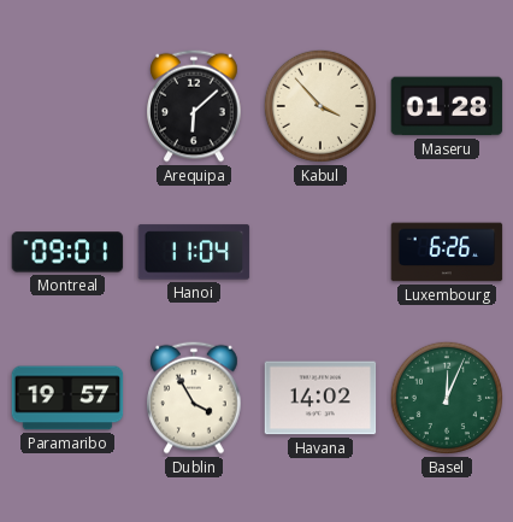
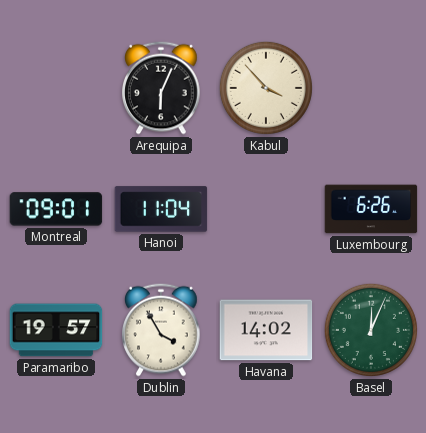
Arequipa: 6:08 -> 6:04 (162, 88)
Maseru: 01:28 -> none (447, 106)
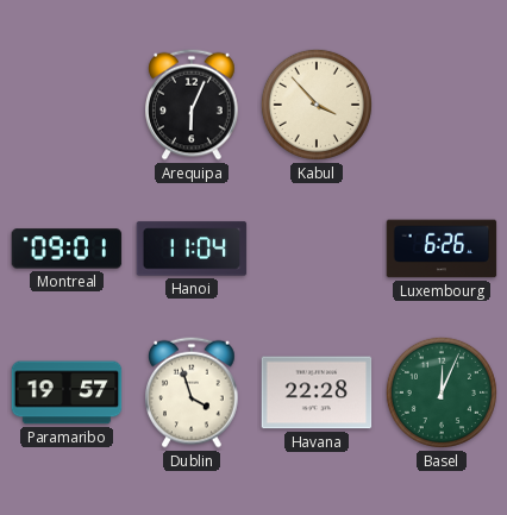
Dublin: 3:55 -> 3:57 (193, 392)
Havana: 14:02 -> 22:28 (317, 392)
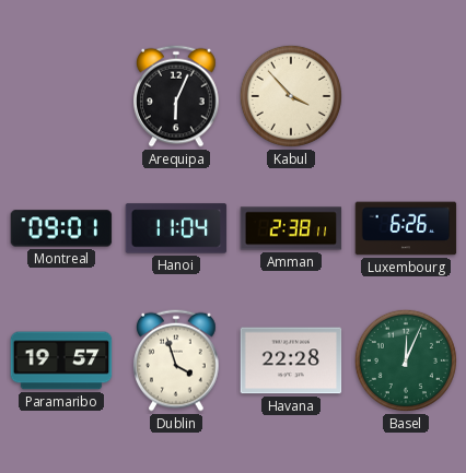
Amman: none -> 2:38 (291, 228)
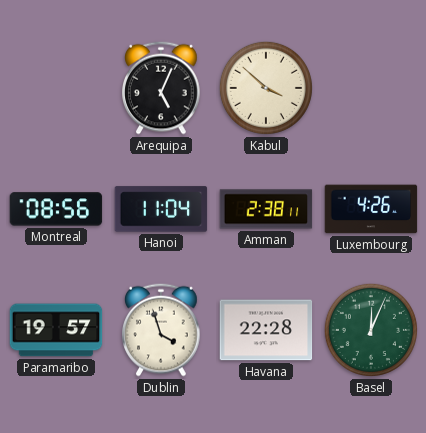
Arequipa: 6:04 -> 5:04 (162, 88)
Kabul: 3:53 -> 3:52 (266, 88)
Montreal: 09:01 -> 08:56 (56, 209)
Luxembourg: 6:26 -> 4:26 (371, 209)
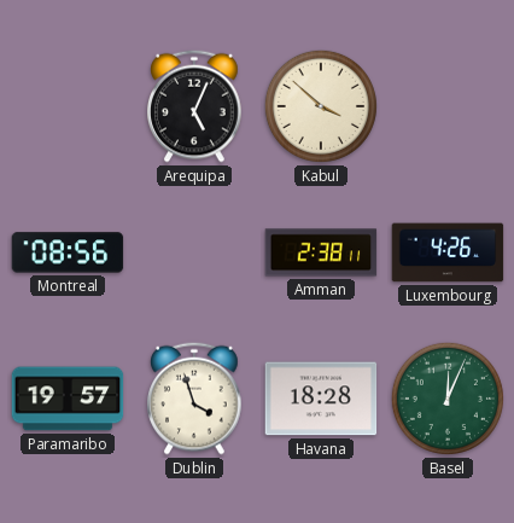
Hanoi: 11:04 -> none (161, 209)
Havana: 22:28 -> 18:28 (321, 399)
